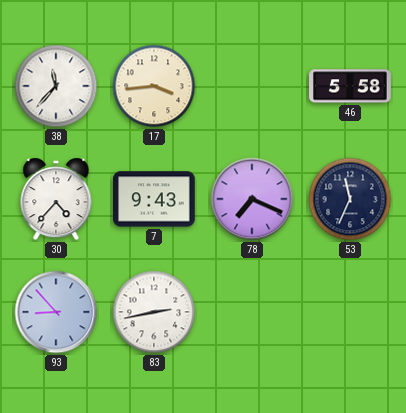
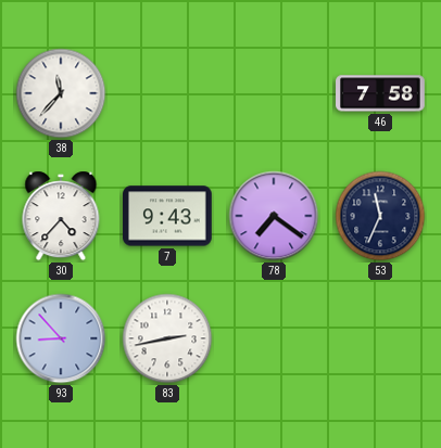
17: 3:44 -> none (154, 86)
46: 5:58 -> 7:58 (380, 93)
78: 7:19 -> 7:21 (274, 216)
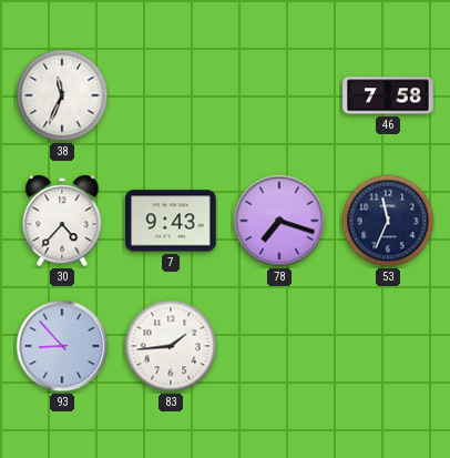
38: 11:37 -> 11:34 (62, 95)
78: 7:21 -> 7:18 (279, 221)
83: 2:43 -> 1:44 (171, 346)
